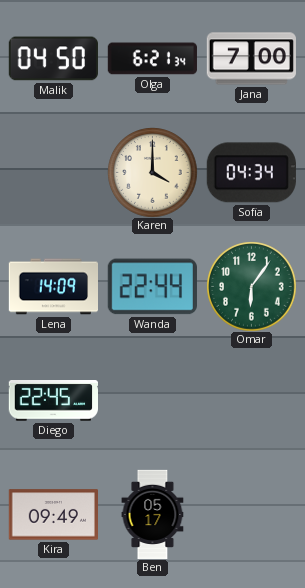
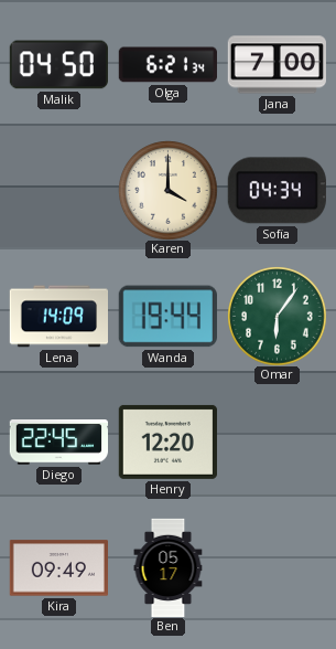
Wanda: 22:44 -> 19:44 (167, 317)
Henry: none -> 12:20 (167, 441)
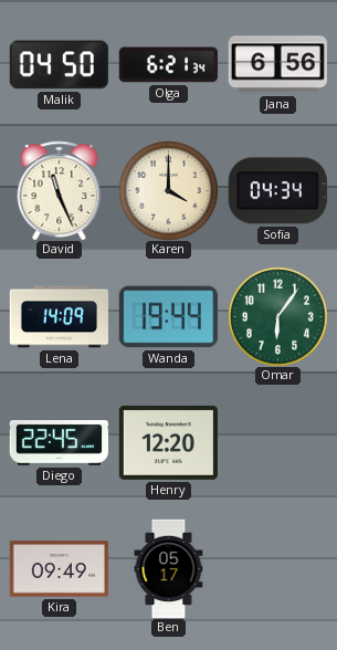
Jana: 7:00 -> 6:56 (277, 65)
David: none -> 11:26 (60, 190)
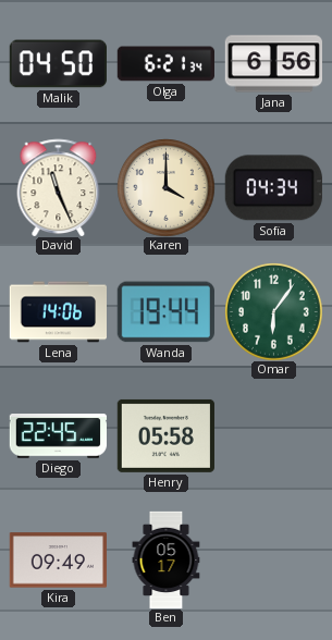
Lena: 14:09 -> 14:06 (58, 312)
Henry: 12:20 -> 05:58 (165, 435)
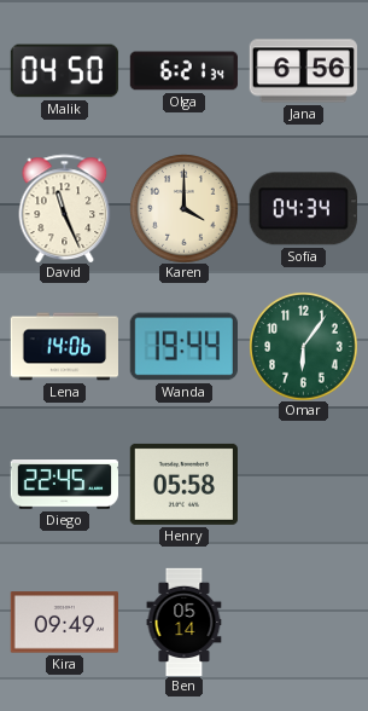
Ben: 05:17 -> 05:14 (185, 622)
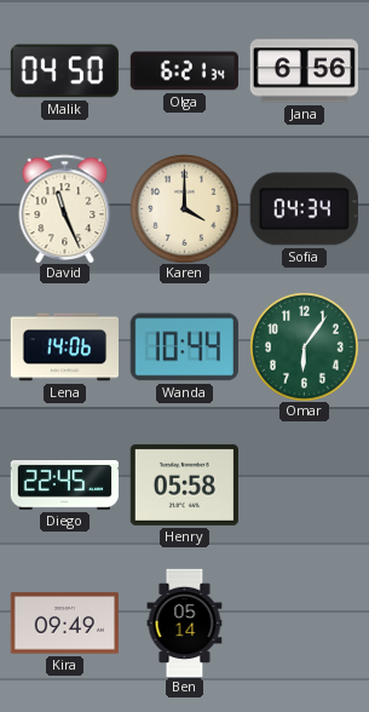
Wanda: 19:44 -> 10:44 (184, 348)
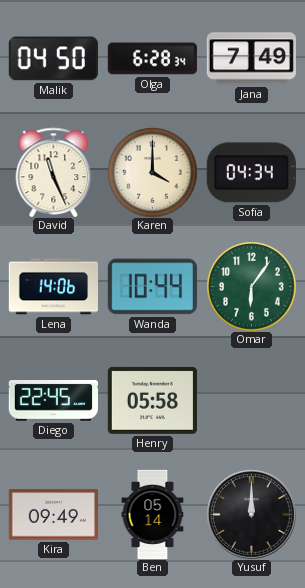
Olga: 6:21 -> 6:28 (152, 59)
Jana: 6:56 -> 7:49 (251, 59)
Yusuf: none -> 12:00 (251, 514)
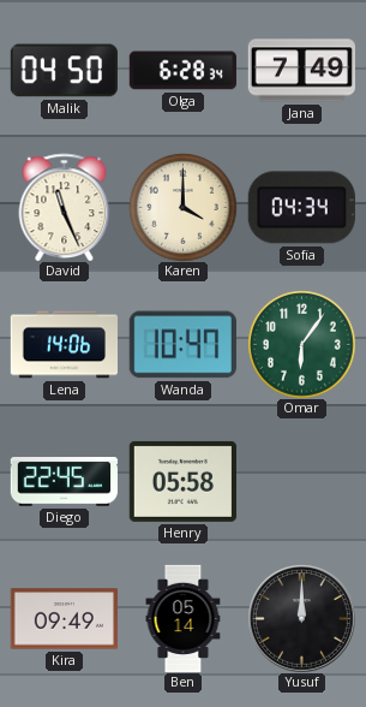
Wanda: 10:44 -> 10:47 (182, 345)
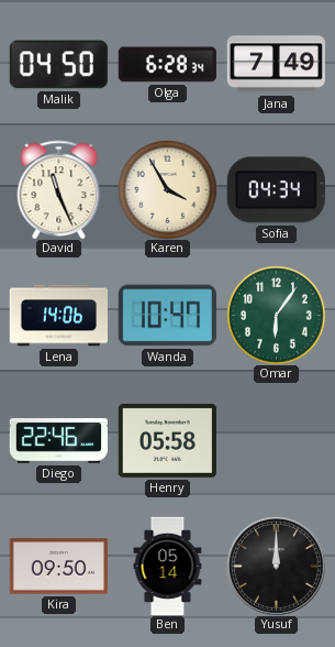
Karen: 4:00 -> 3:55 (167, 189)
Diego: 22:45 -> 22:46 (58, 441)
Kira: 09:49 -> 09:50 (58, 567)
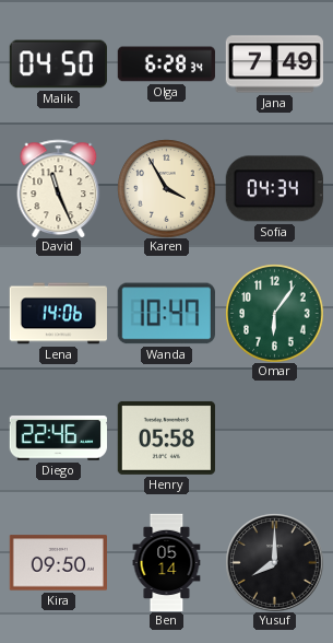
Yusuf: 12:00 -> 8:00 (274, 562)
